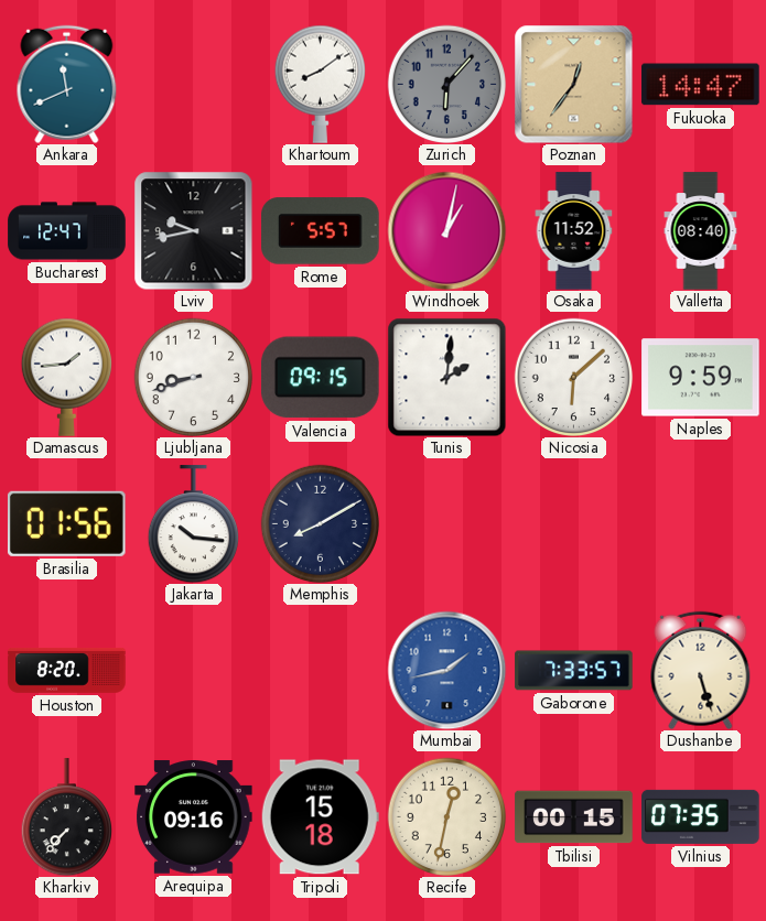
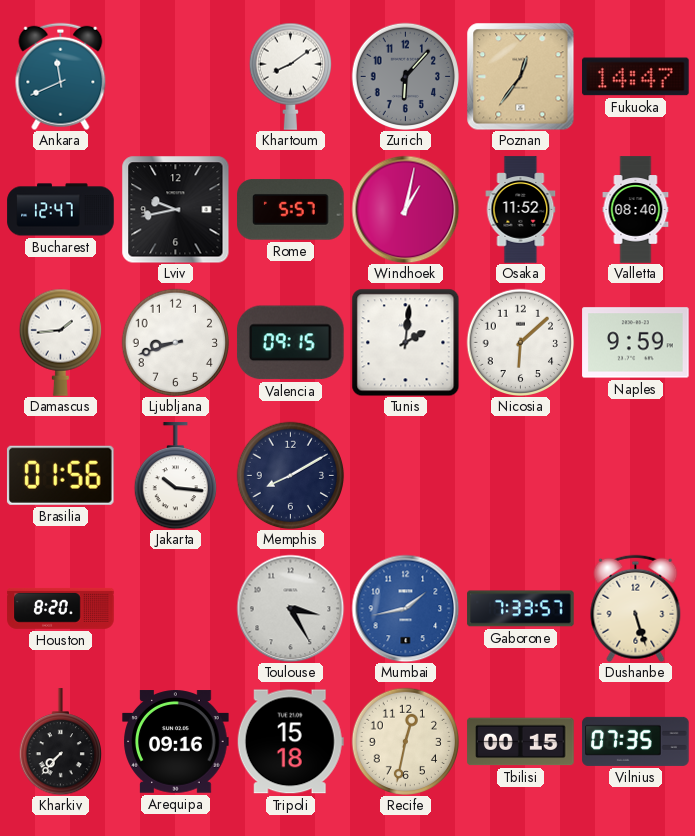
Toulouse: none -> 3:25 (290, 608)
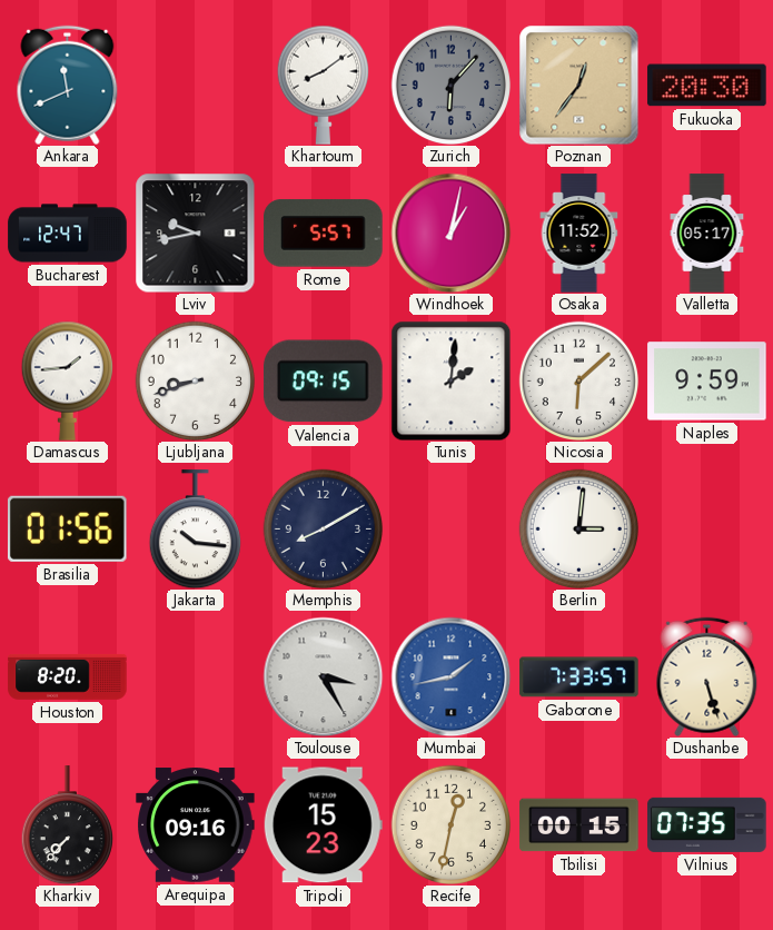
Fukuoka: 14:47 -> 20:30 (707, 86)
Valletta: 08:40 -> 05:17 (707, 234)
Berlin: none -> 3:01 (578, 528)
Tripoli: 15:18 -> 15:23 (323, 825)
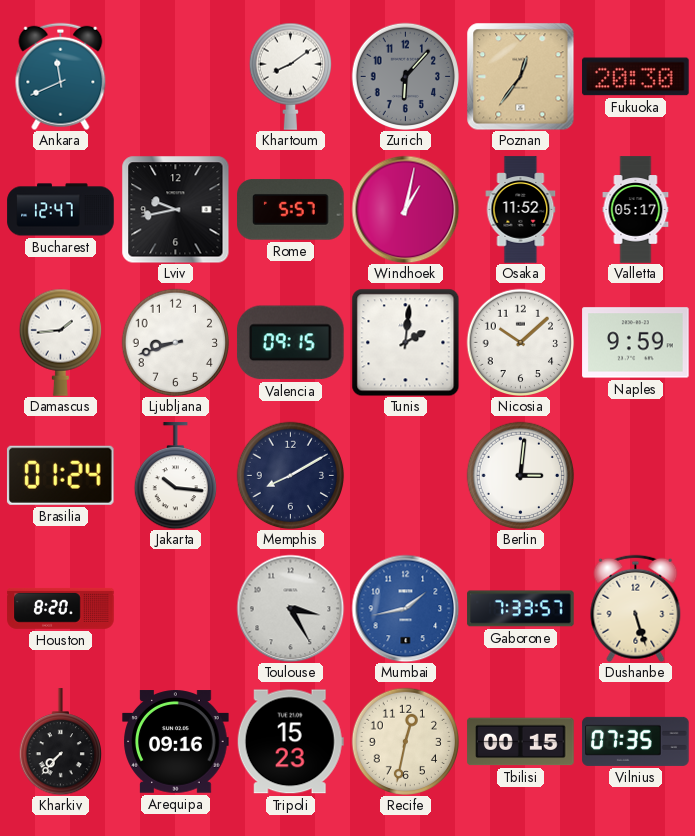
Nicosia: 6:08 -> 10:08 (520, 342)
Brasilia: 01:56 -> 01:24 (60, 475)
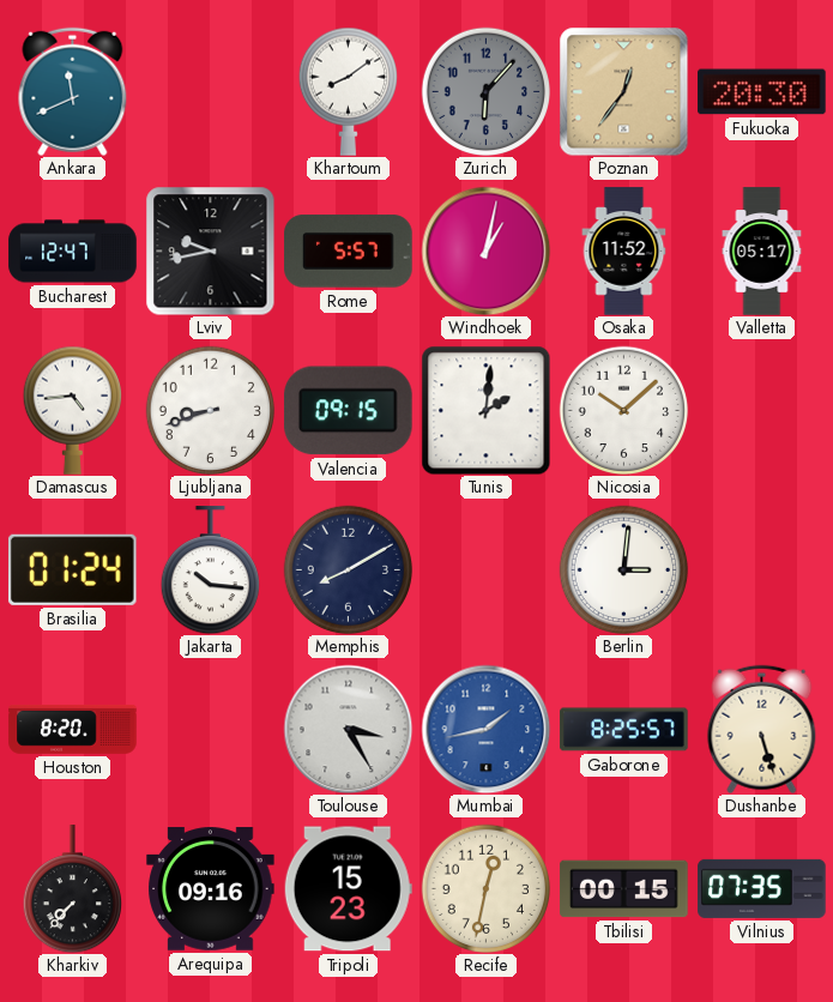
Damascus: 1:44 -> 4:44 (72, 410)
Naples: 9:59 -> none (636, 343)
Gaborone: 7:33 -> 8:25 (624, 730)
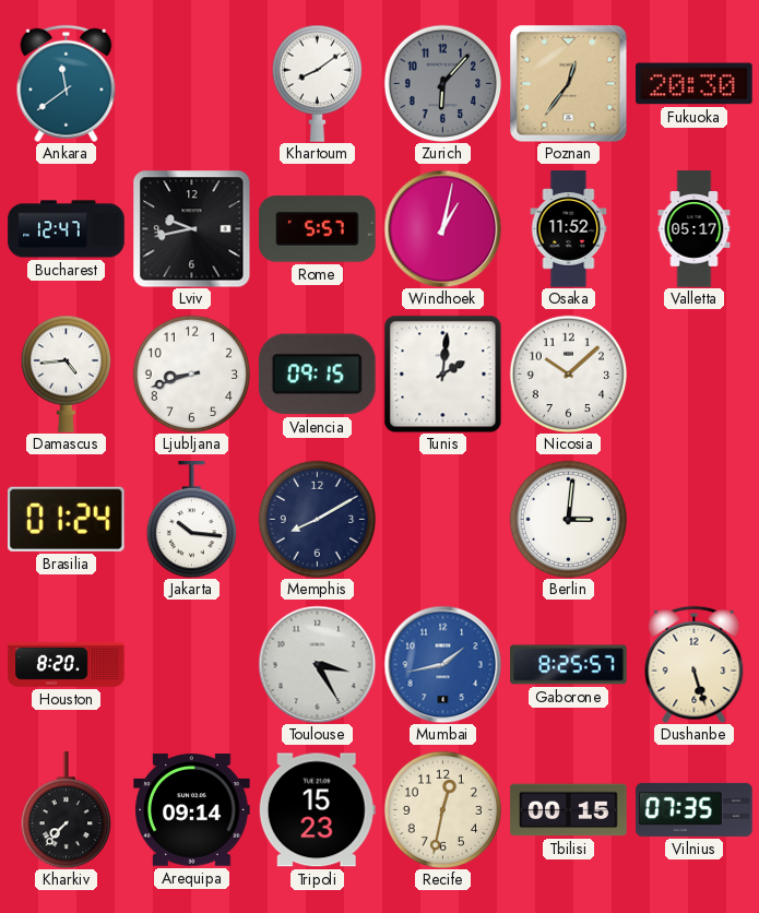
Ankara: 11:41 -> 11:39 (67, 83)
Arequipa: 09:16 -> 09:14 (192, 810)
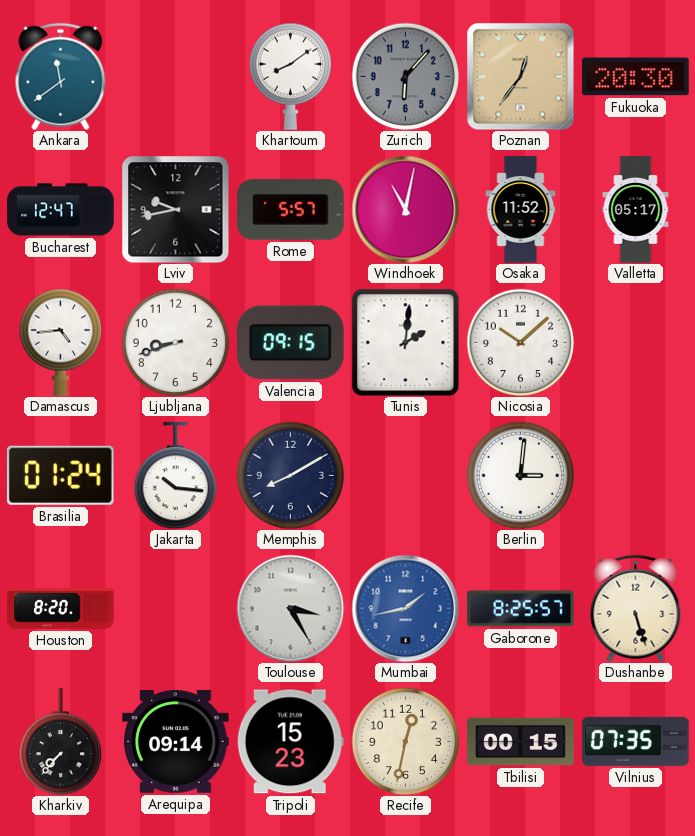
Windhoek: 1:02 -> 11:02 (405, 209)
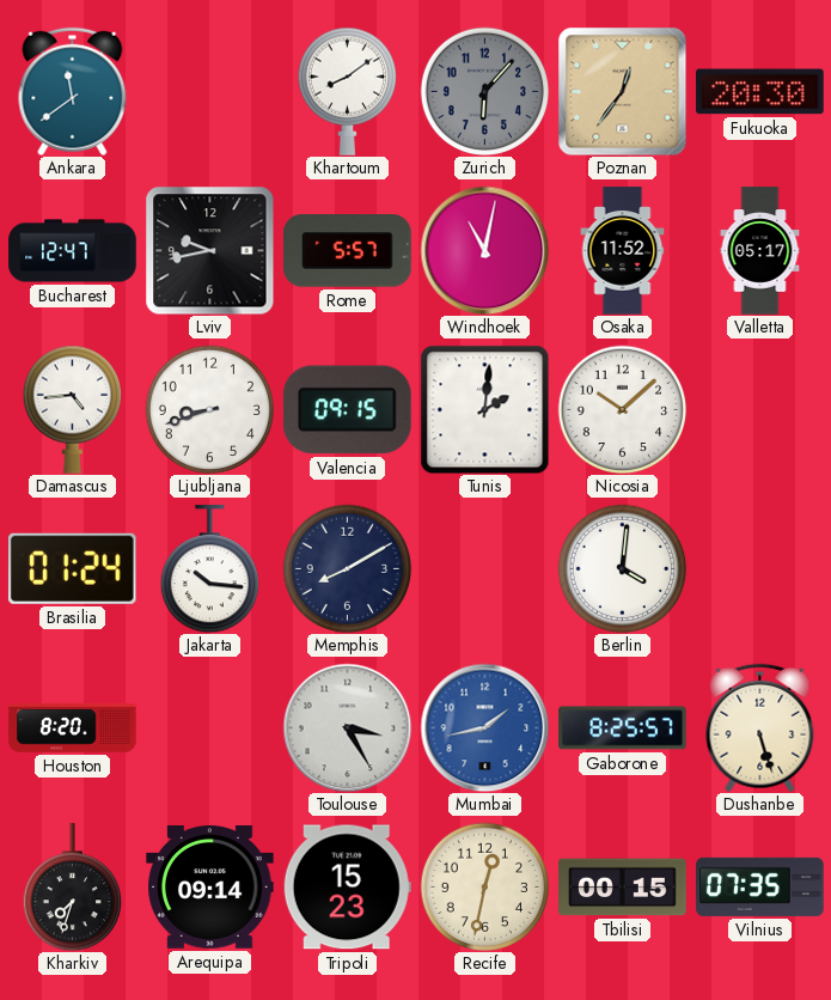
Berlin: 3:01 -> 4:01 (622, 568)
Kharkiv: 7:37 -> 7:33 (72, 888)
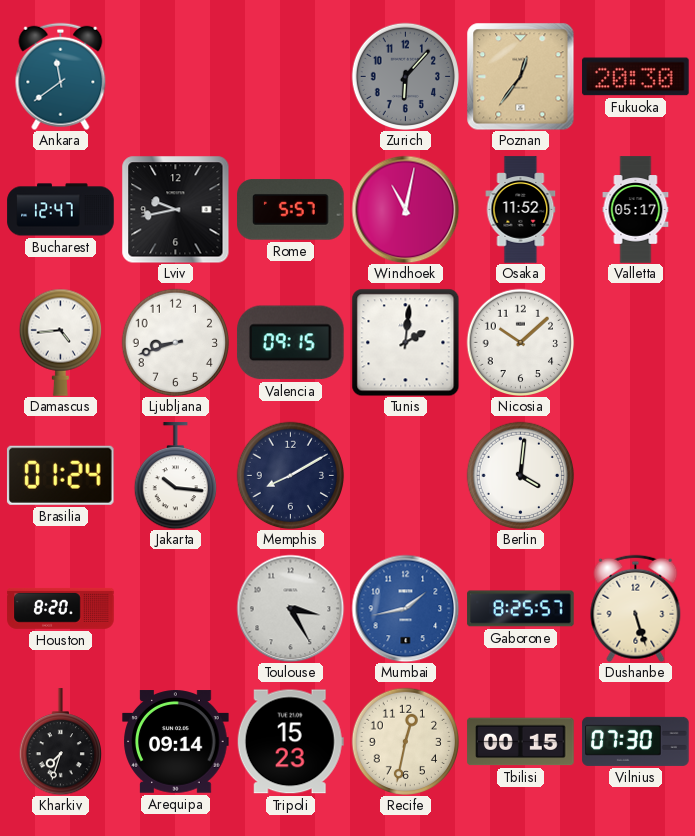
Khartoum: 8:09 -> none (347, 91)
Vilnius: 07:35 -> 07:30 (636, 741)
